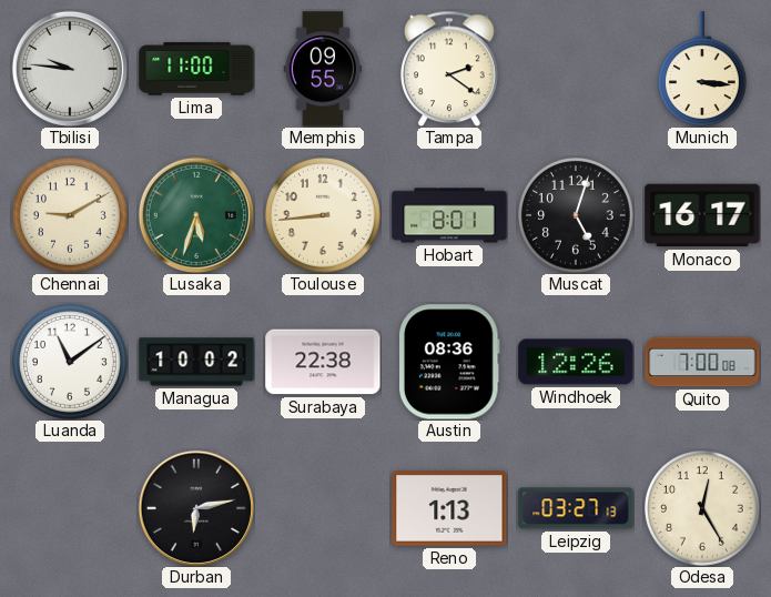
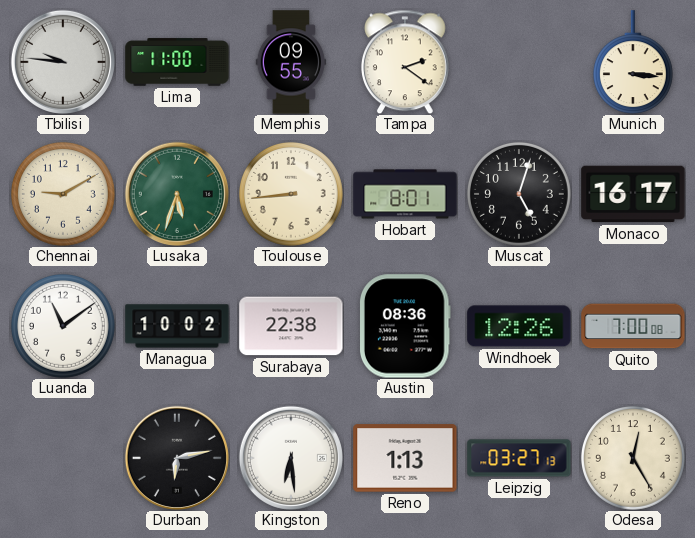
Kingston: none -> 6:29 (291, 458)
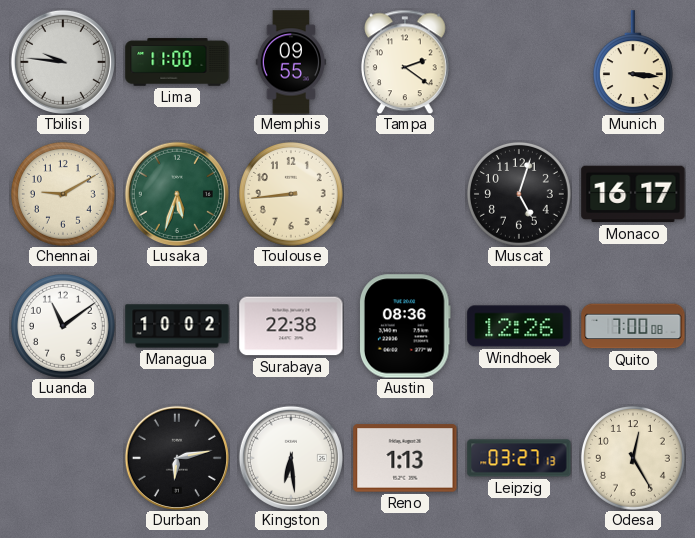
Hobart: 8:01 -> none (405, 194)
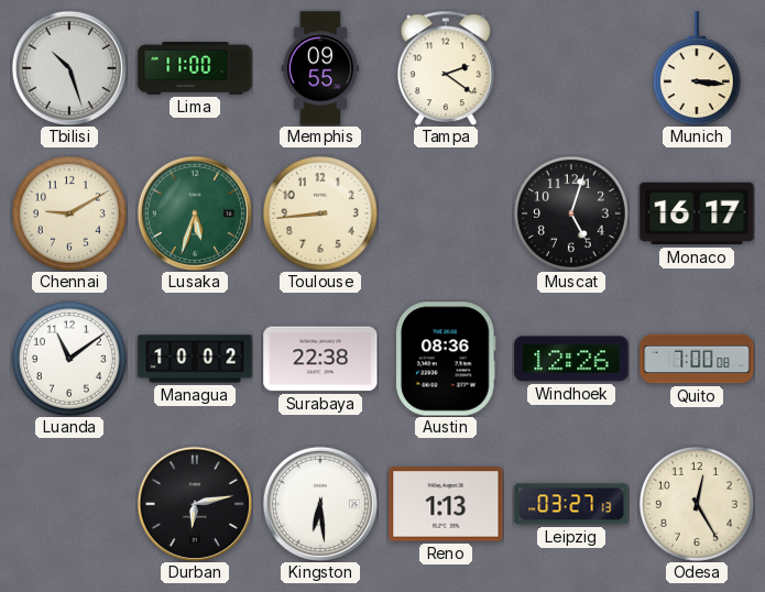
Tbilisi: 9:46 -> 10:27 (69, 68)
